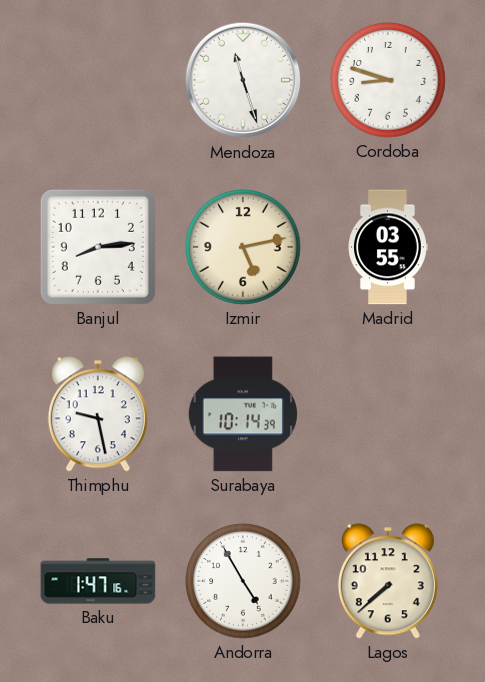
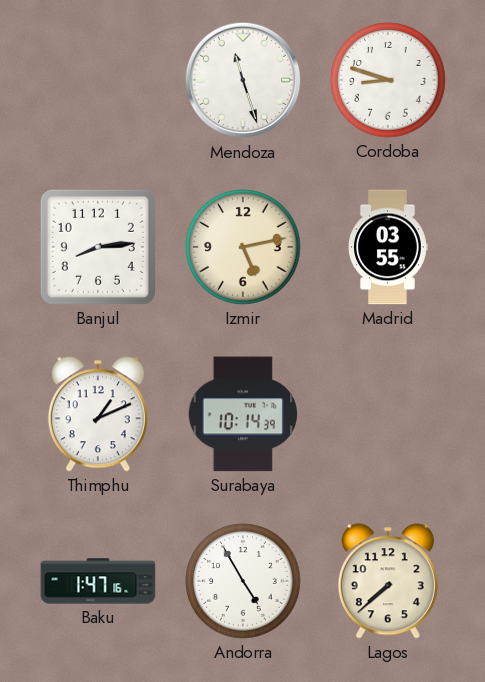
Thimphu: 9:28 -> 1:11 (98, 414)
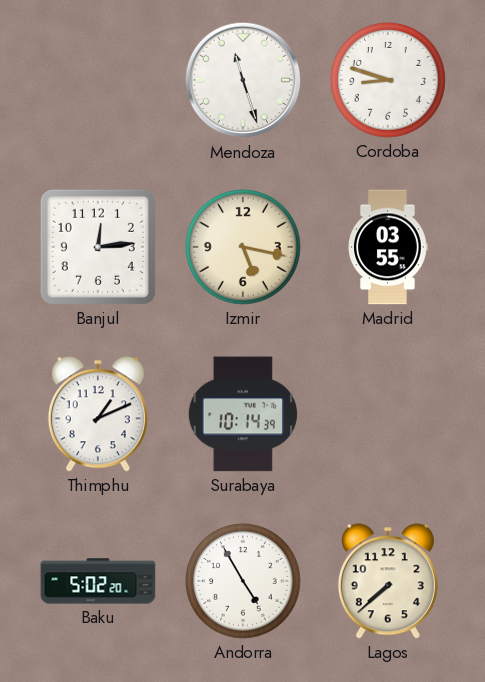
Banjul: 8:14 -> 12:14 (98, 247)
Izmir: 5:13 -> 5:17 (244, 248)
Baku: 1:47 -> 5:02 (98, 581)
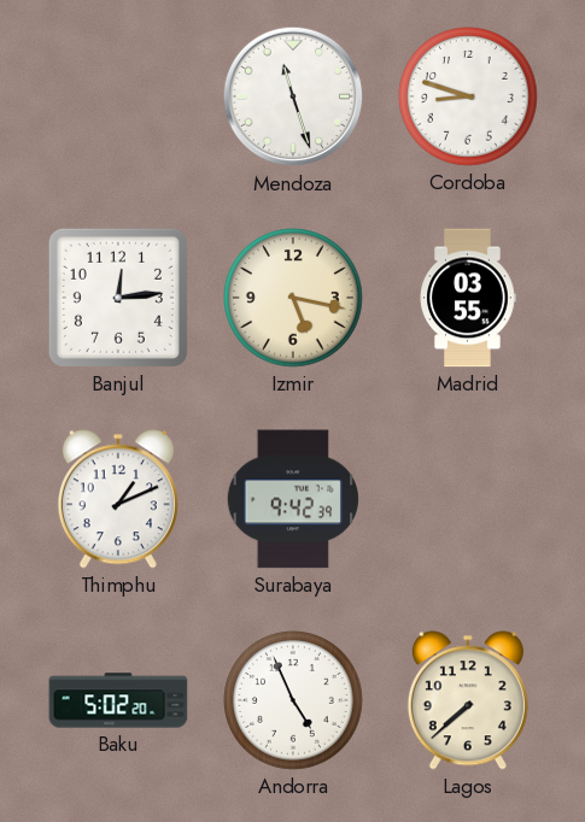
Surabaya: 10:14 -> 9:42 (292, 499)
Andorra: 4:55 -> 4:56 (294, 701)
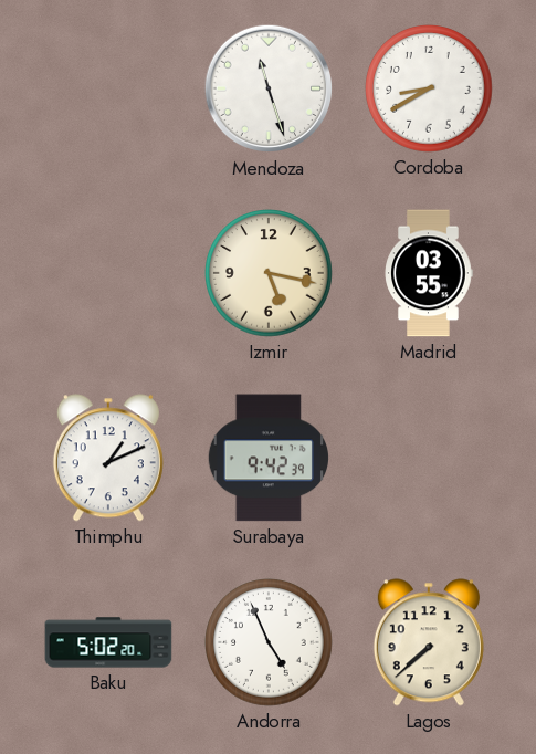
Cordoba: 8:48 -> 8:40 (430, 90)
Banjul: 12:14 -> none (118, 298)
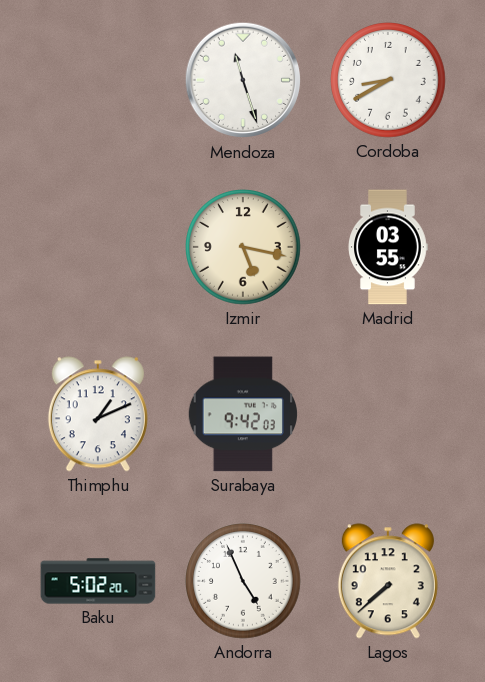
Surabaya: 9:42:39 -> 9:42:03 (242, 414)
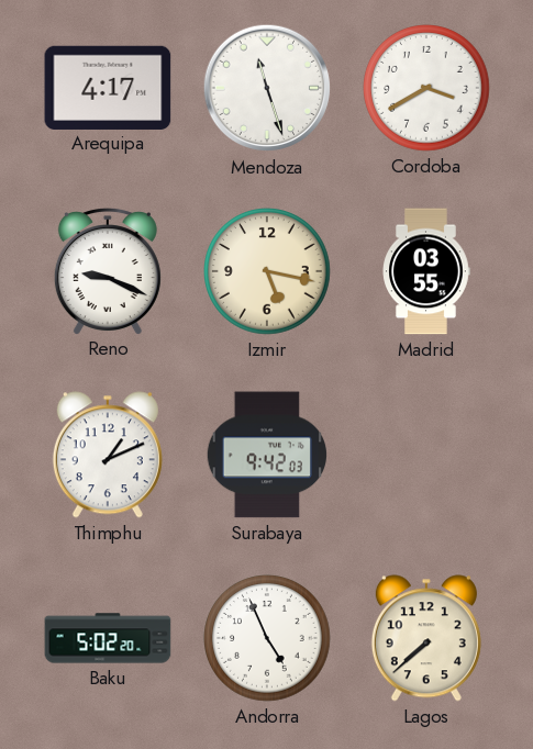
Arequipa: none -> 4:17 (108, 87)
Cordoba: 8:40 -> 3:40 (427, 89)
Reno: none -> 9:19 (108, 271)
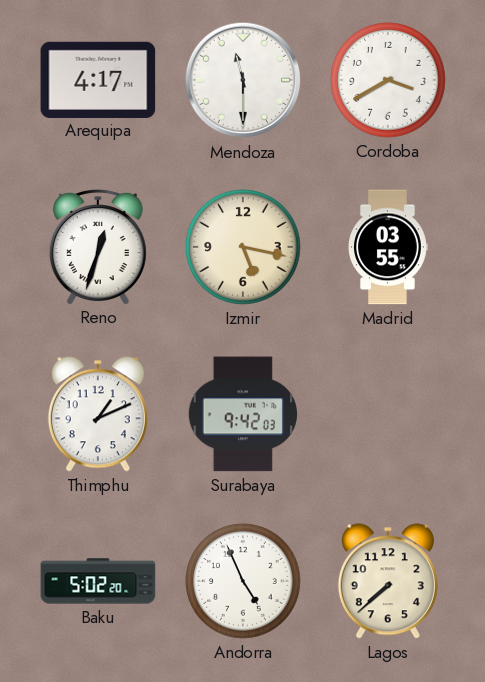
Mendoza: 11:27 -> 11:30 (243, 80)
Reno: 9:19 -> 12:33 (98, 247)
